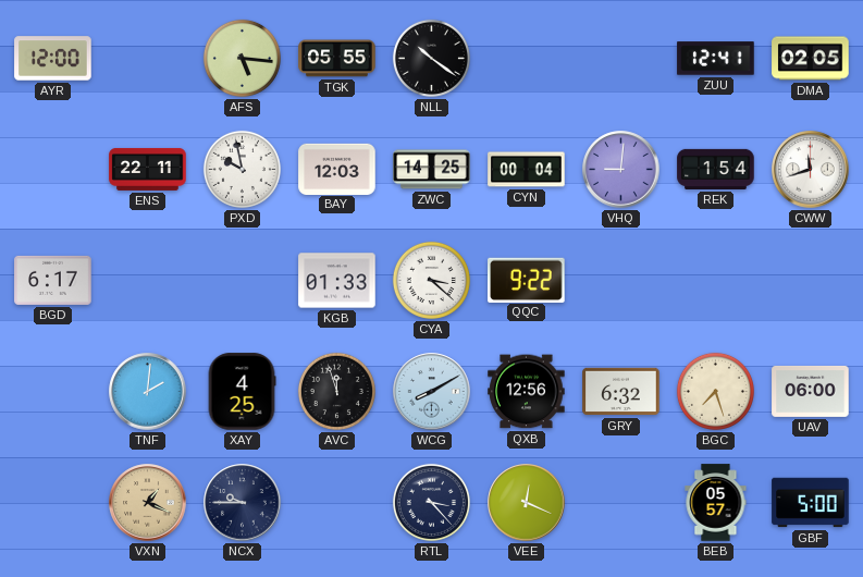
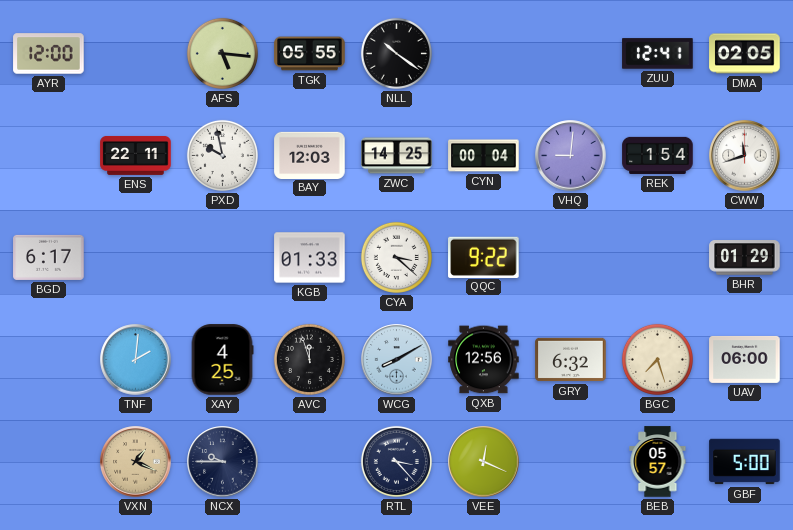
BHR: none -> 01:29 (745, 258)
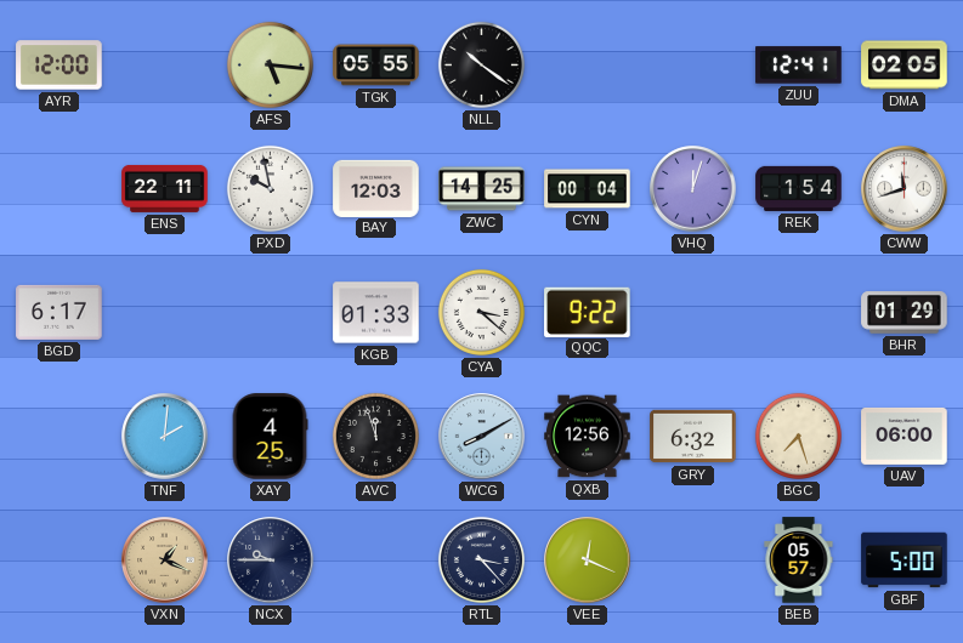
VHQ: 9:01 -> 12:03 (693, 189)
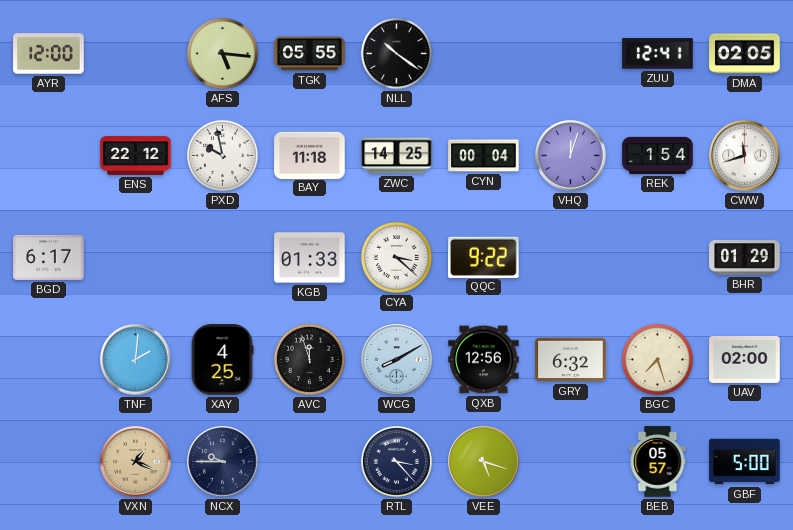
ENS: 22:11 -> 22:12 (136, 156)
BAY: 12:03 -> 11:18 (310, 155)
UAV: 06:00 -> 02:00 (745, 359)
VEE: 12:19 -> 5:18 (484, 462)
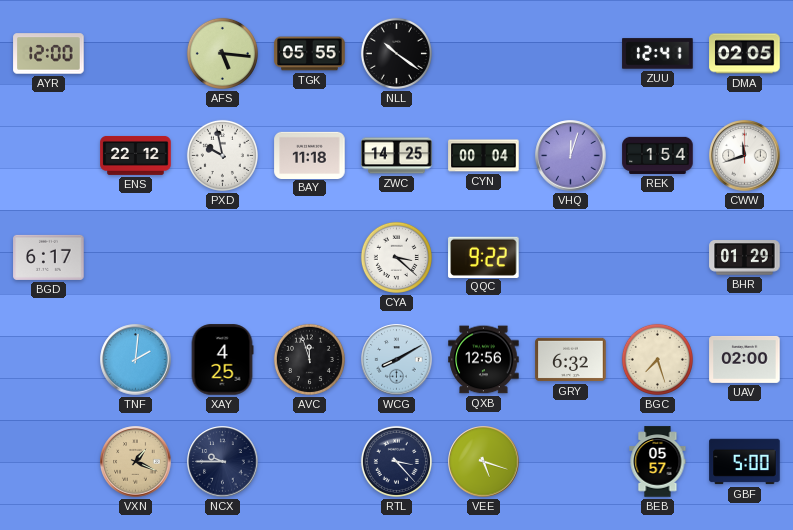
KGB: 01:33 -> none (310, 258)
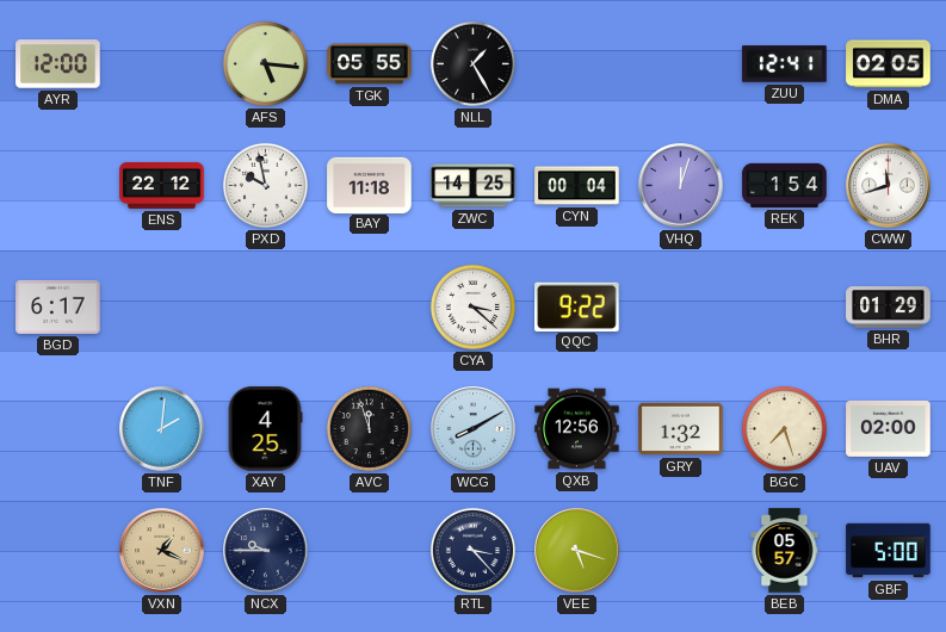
NLL: 10:21 -> 1:25 (472, 63)
GRY: 6:32 -> 1:32 (681, 429)
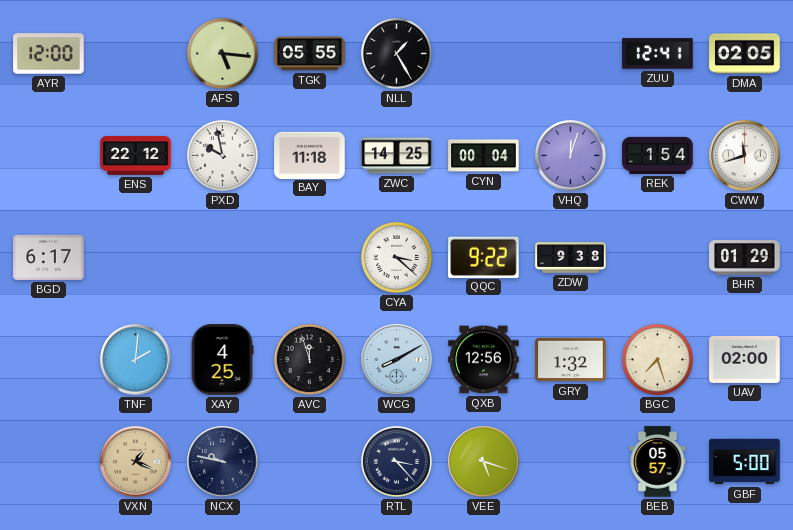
ZDW: none -> 9:38 (571, 258)
NCX: 9:45 -> 9:47 (223, 462)
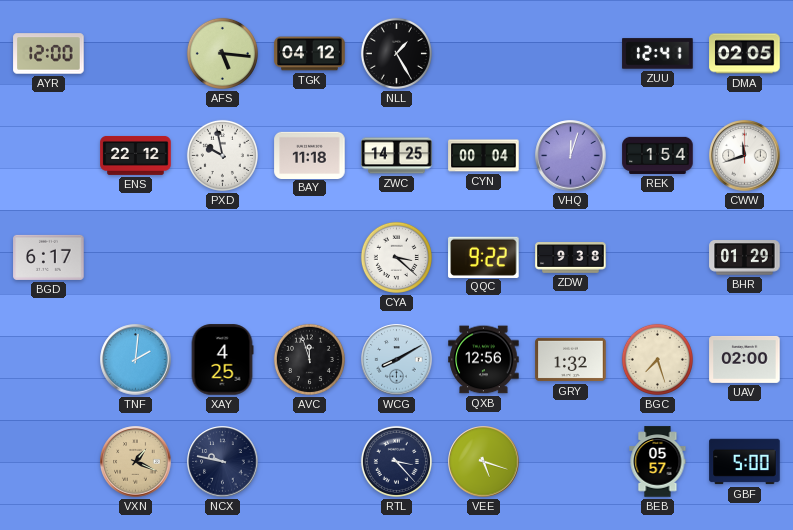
TGK: 05:55 -> 04:12 (310, 54)
